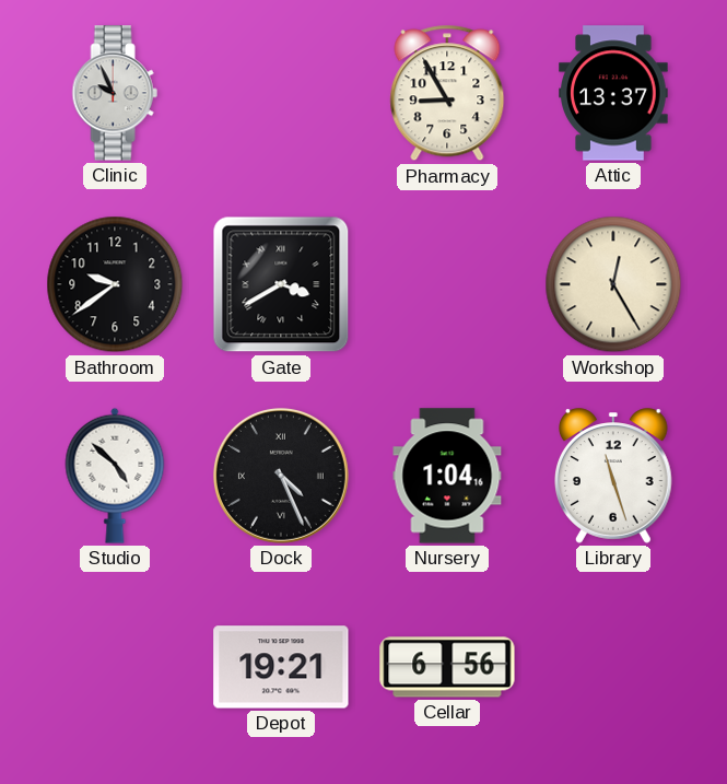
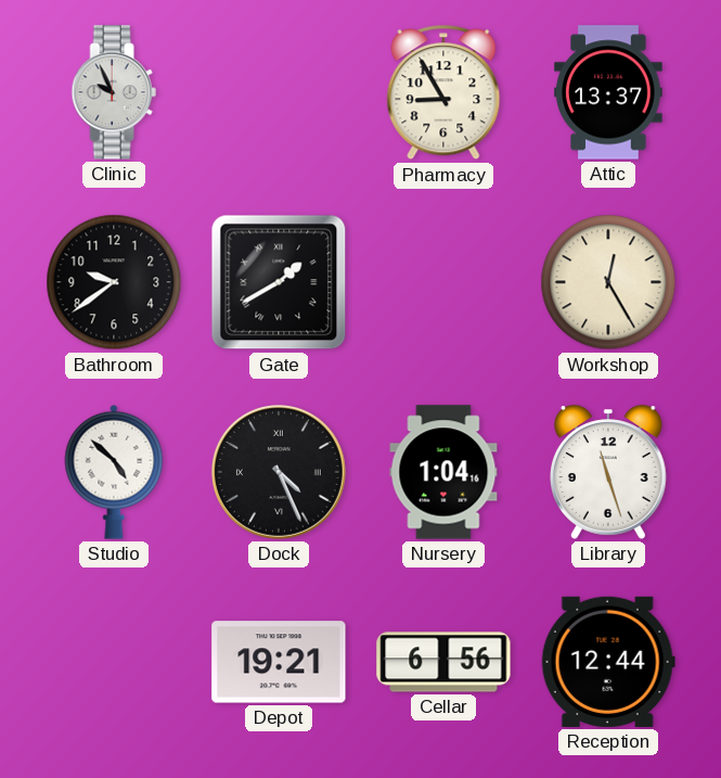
Gate: 3:40 -> 1:40 (279, 282)
Reception: none -> 12:44 (608, 662)
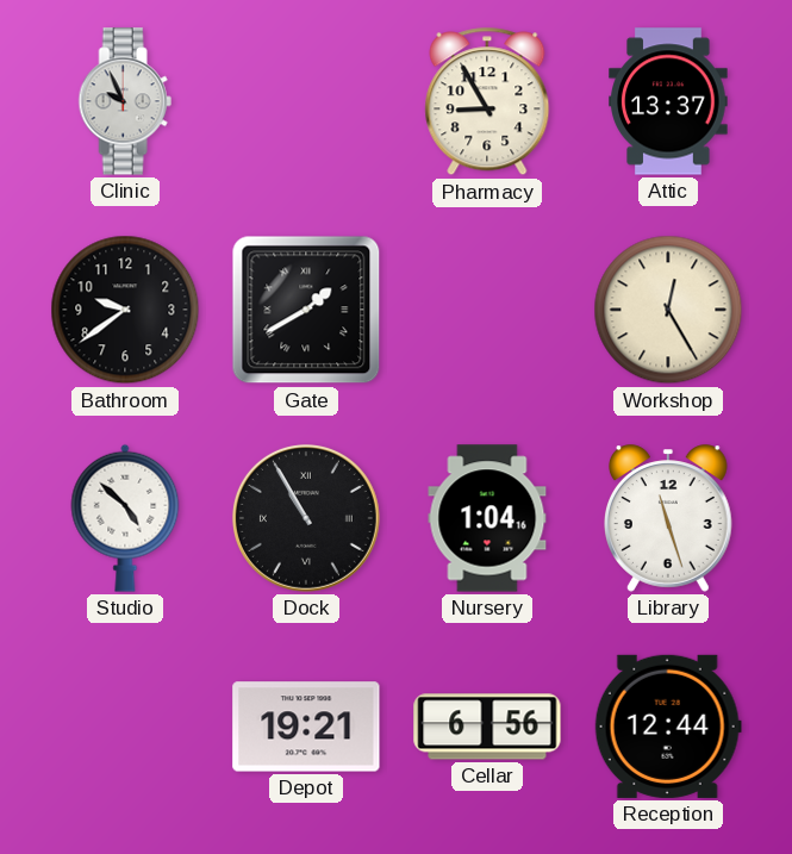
Dock: 4:26 -> 10:55 (306, 518)
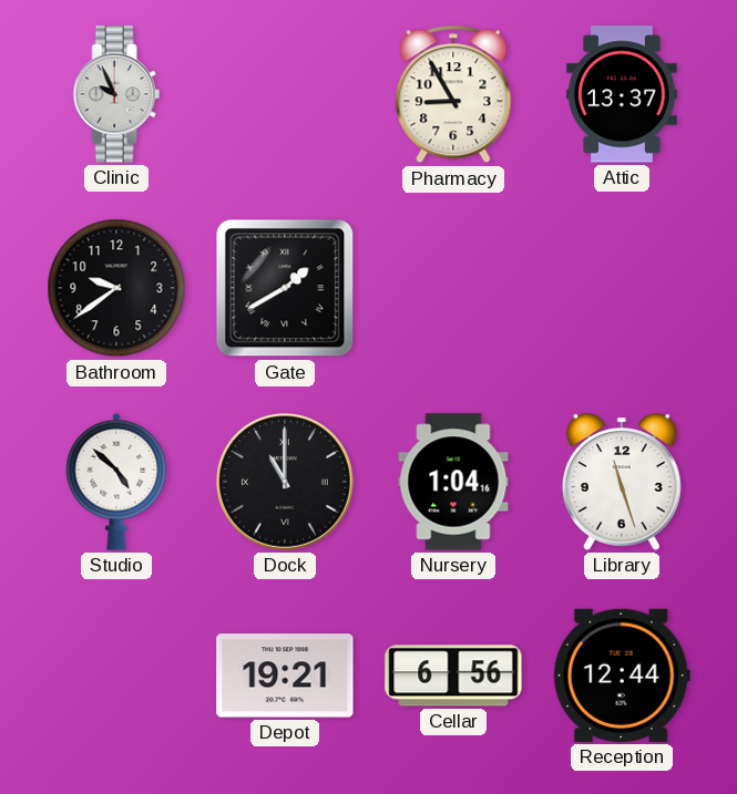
Workshop: 12:25 -> none (668, 310)
Dock: 10:55 -> 11:00 (285, 482)
